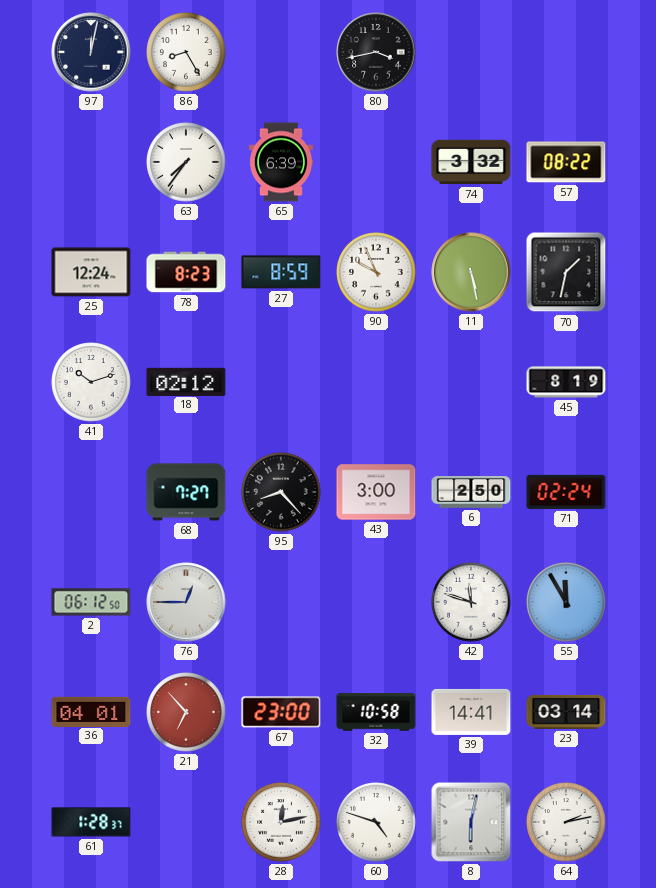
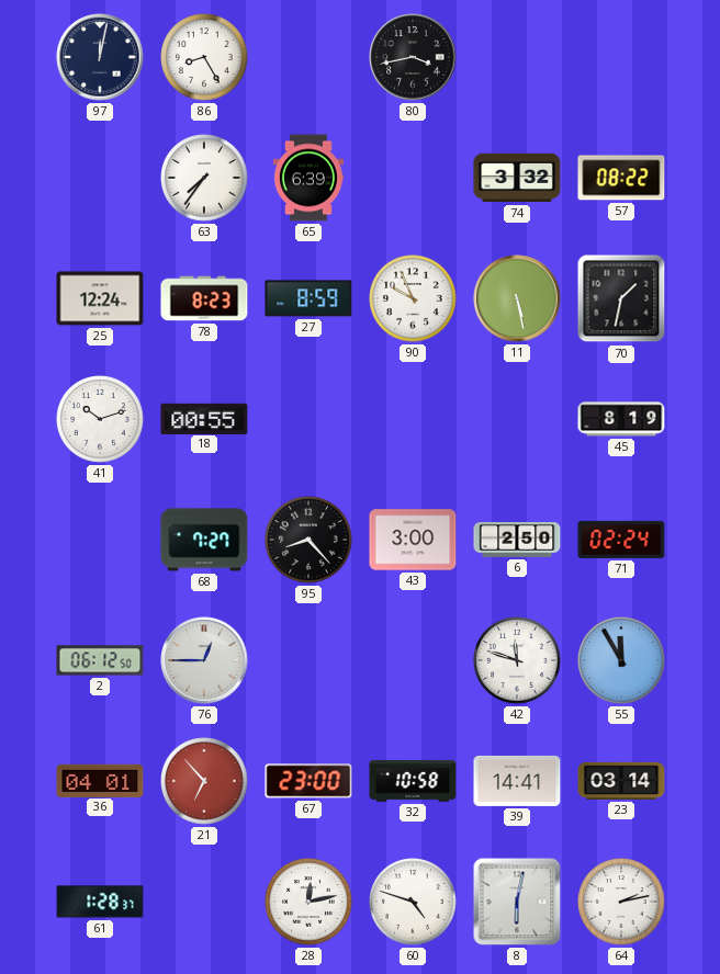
18: 02:12 -> 00:55 (204, 418)
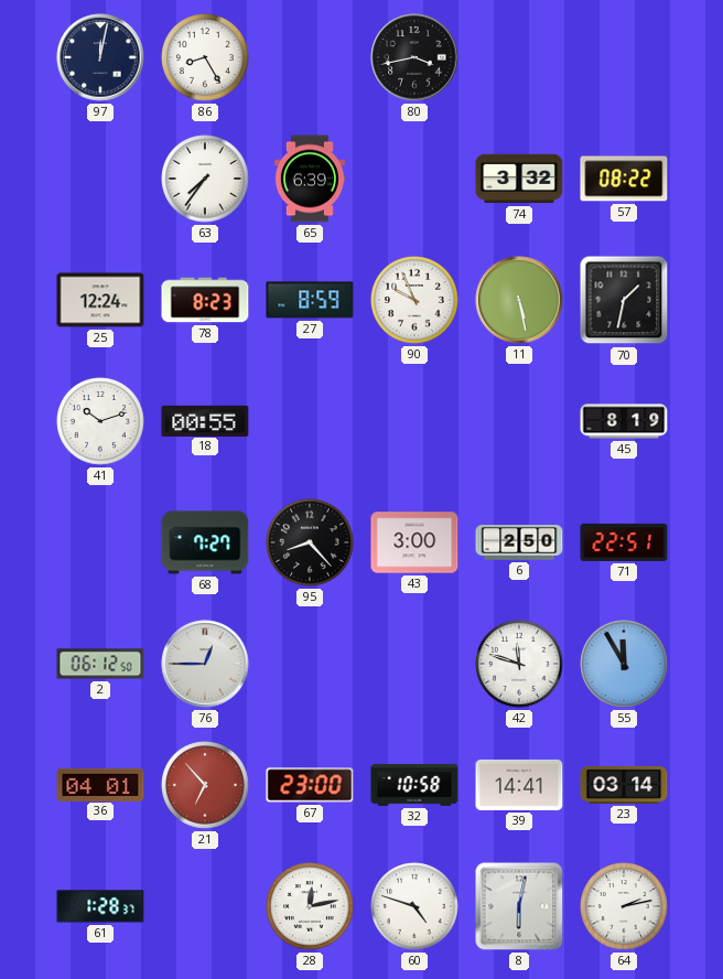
71: 02:24 -> 22:51 (624, 542)
